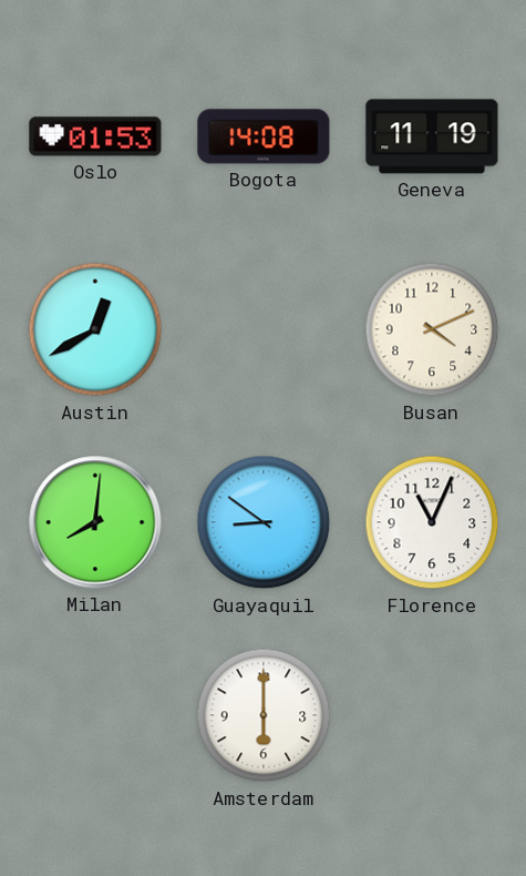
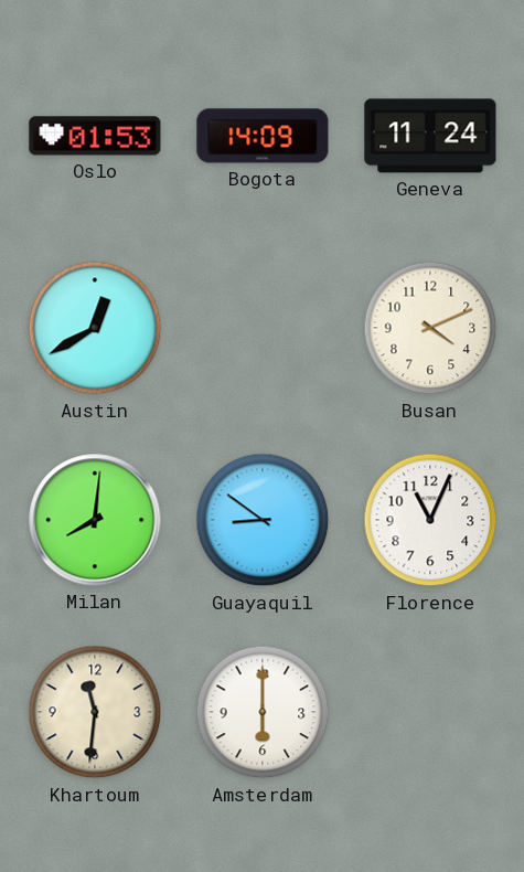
Bogota: 14:08 -> 14:09 (263, 136)
Geneva: 11:19 -> 11:24 (430, 136)
Khartoum: none -> 11:31 (95, 712)
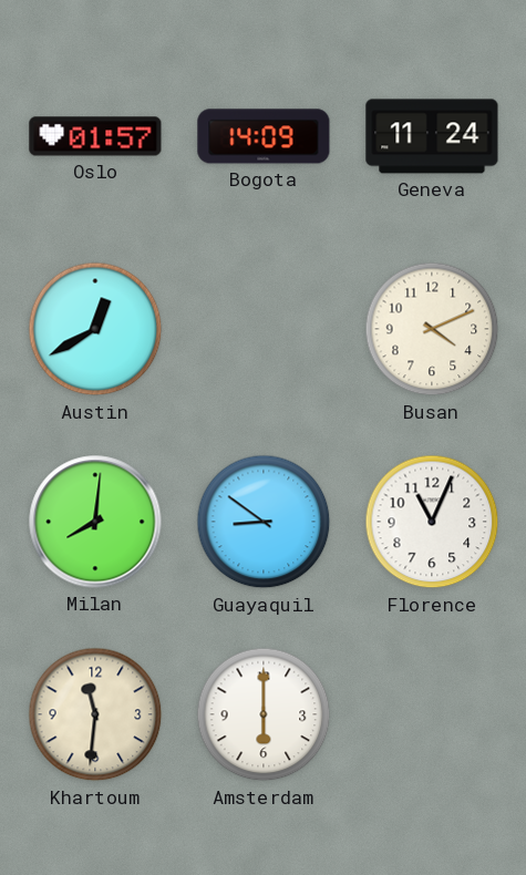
Oslo: 01:53 -> 01:57 (95, 136)
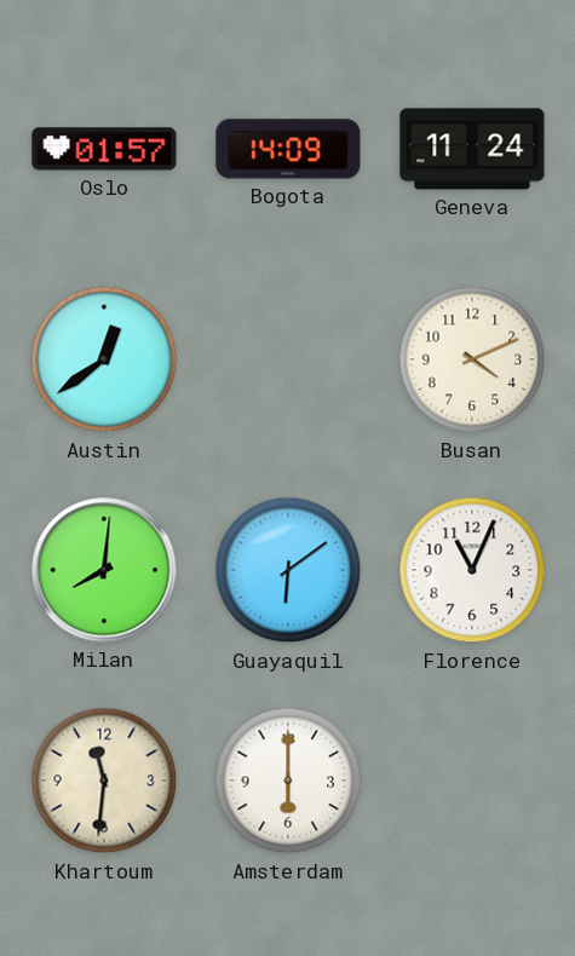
Austin: 12:40 -> 12:39 (104, 359)
Guayaquil: 8:51 -> 6:09 (288, 570)
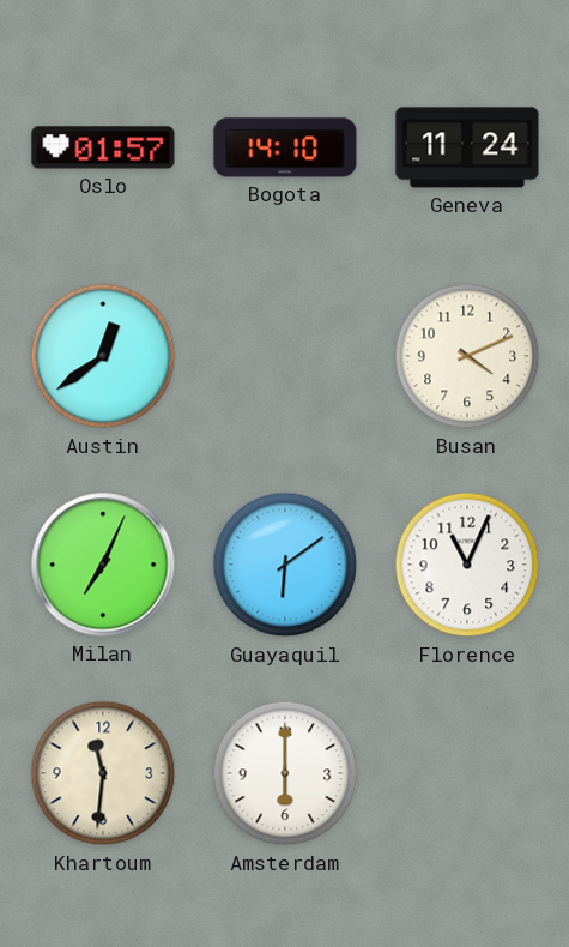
Bogota: 14:09 -> 14:10 (285, 147)
Milan: 8:01 -> 7:04 (103, 565)
